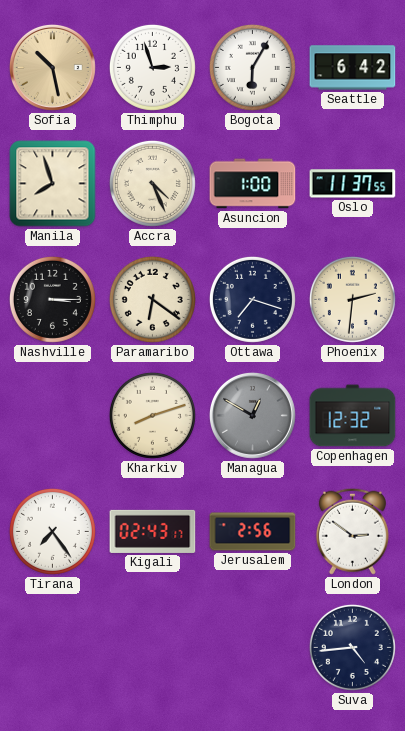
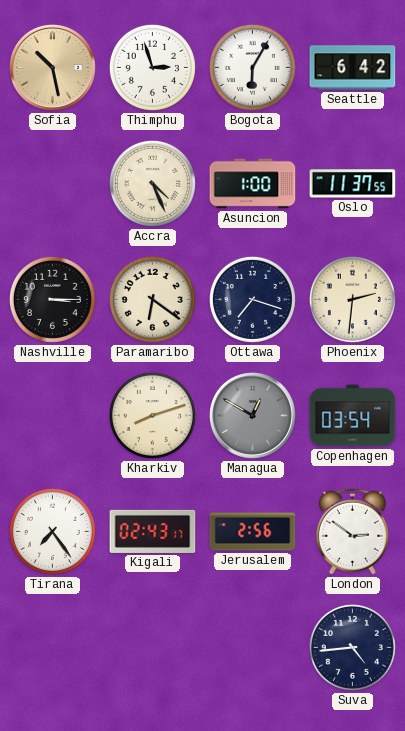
Manila: 7:57 -> none (53, 184)
Copenhagen: 12:32 -> 03:54 (353, 416)
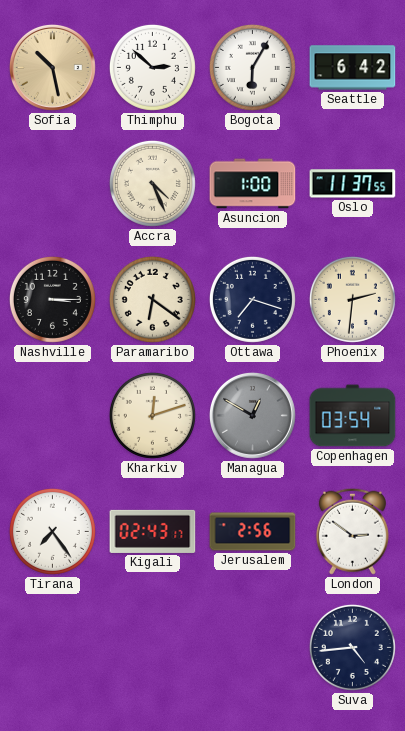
Thimphu: 2:57 -> 2:52 (152, 67)
Kharkiv: 8:12 -> 12:12 (152, 415)
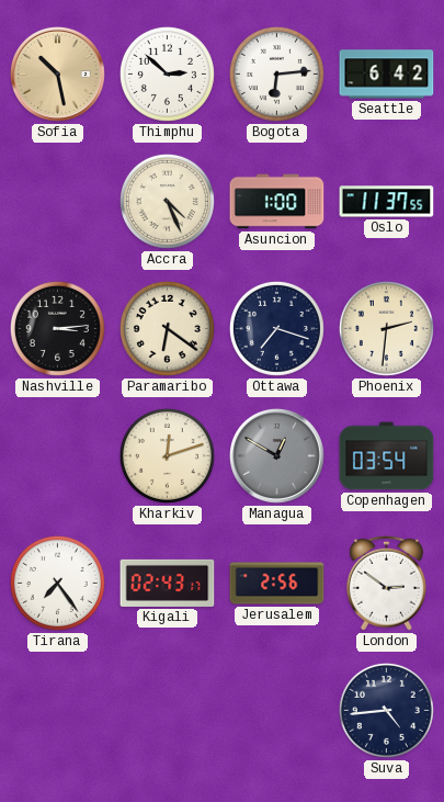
Bogota: 6:05 -> 6:14 (276, 74)
Nashville: 3:15 -> 3:14 (57, 328)
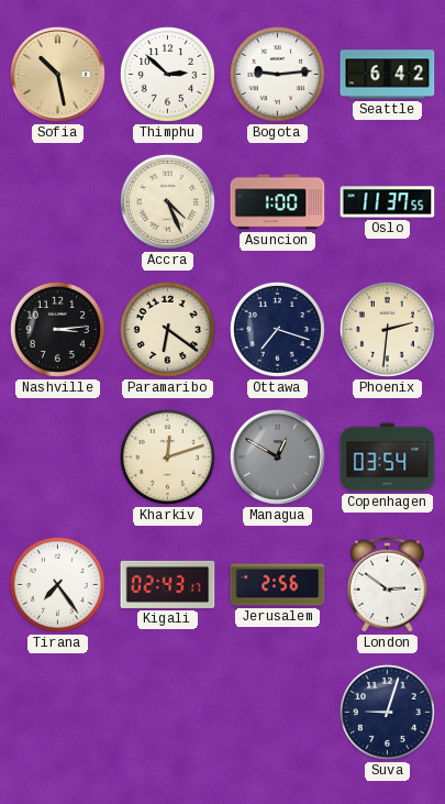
Bogota: 6:14 -> 9:14 (277, 74)
Suva: 4:44 -> 9:03 (387, 712)
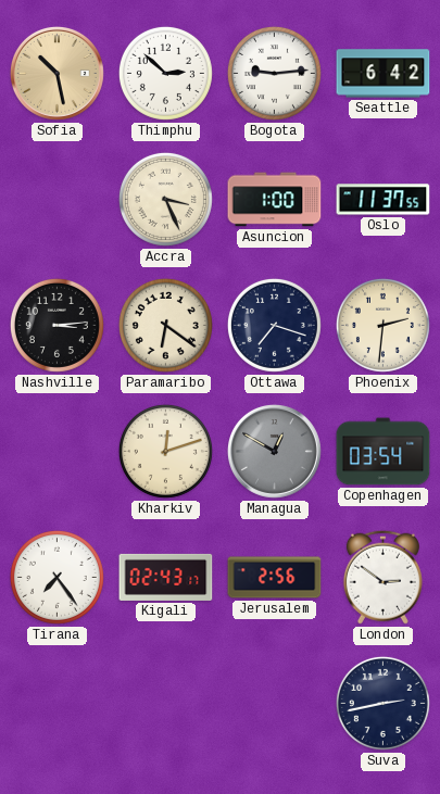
Accra: 4:26 -> 3:26 (165, 199)
Suva: 9:03 -> 2:43 (382, 703)
